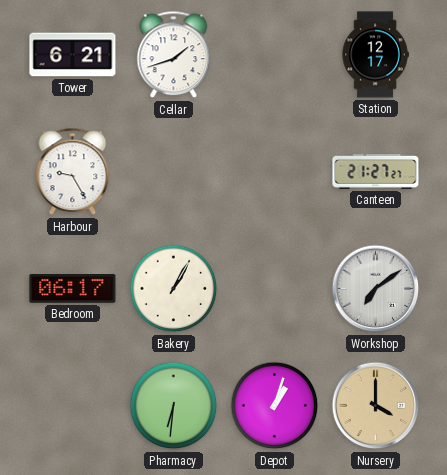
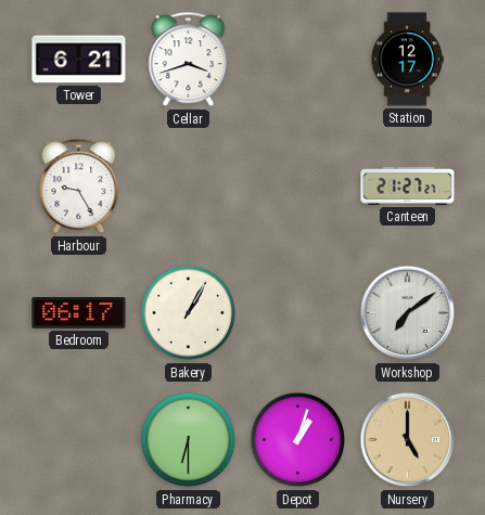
Cellar: 1:42 -> 3:42 (189, 60)
Pharmacy: 6:31 -> 6:30 (189, 440)
Nursery: 4:00 -> 5:00 (408, 440)
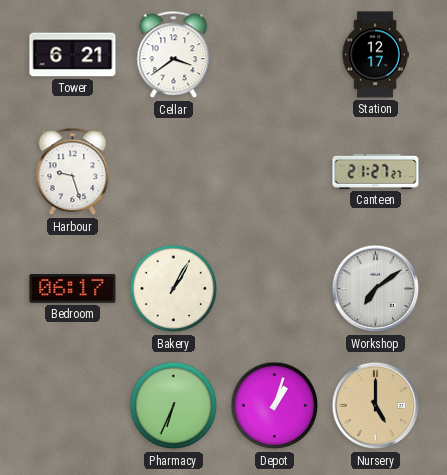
Cellar: 3:42 -> 3:39 (174, 55)
Harbour: 9:25 -> 9:27 (73, 172)
Pharmacy: 6:30 -> 6:34 (174, 406)
